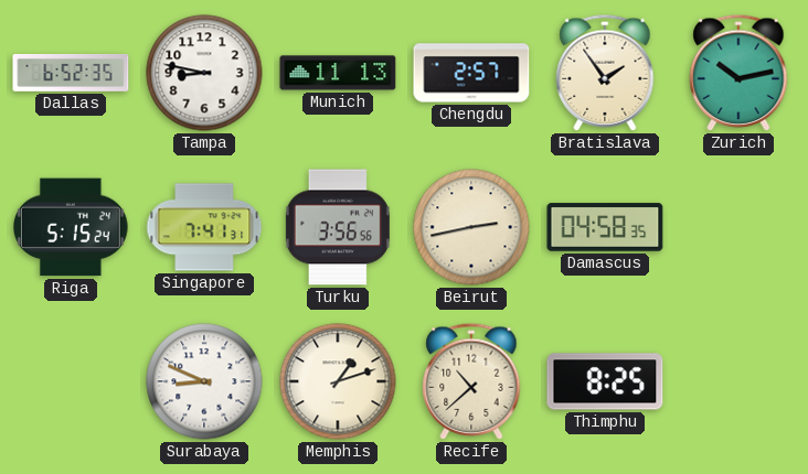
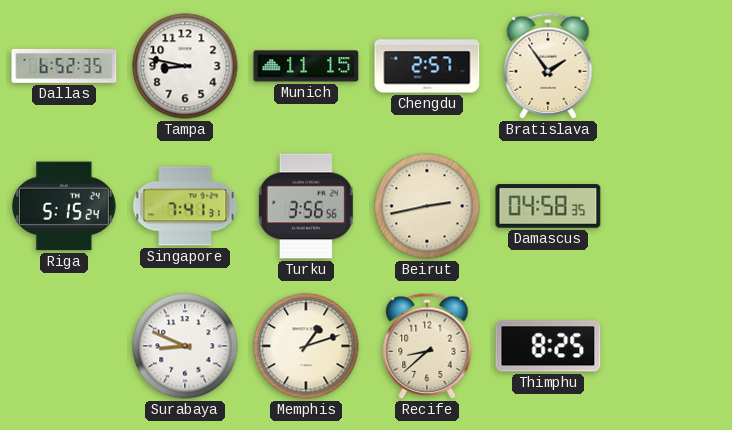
Munich: 11:13 -> 11:15 (306, 66)
Zurich: 10:13 -> none (738, 73)
Recife: 10:38 -> 8:38 (427, 346)
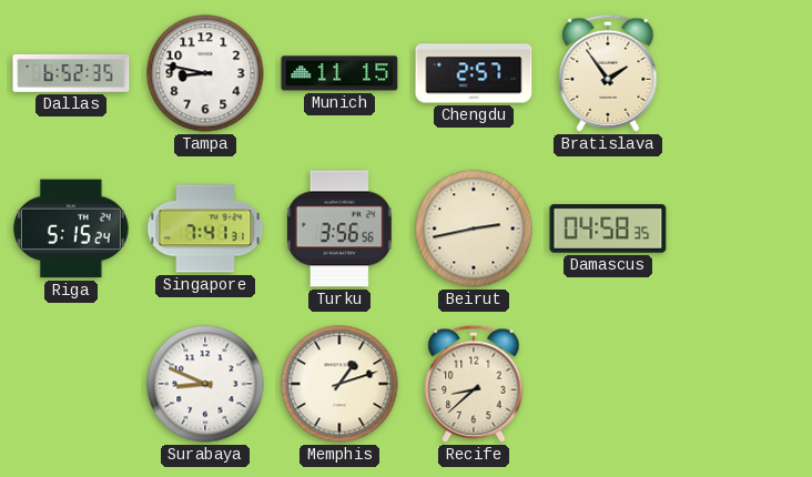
Thimphu: 8:25 -> none (548, 346)
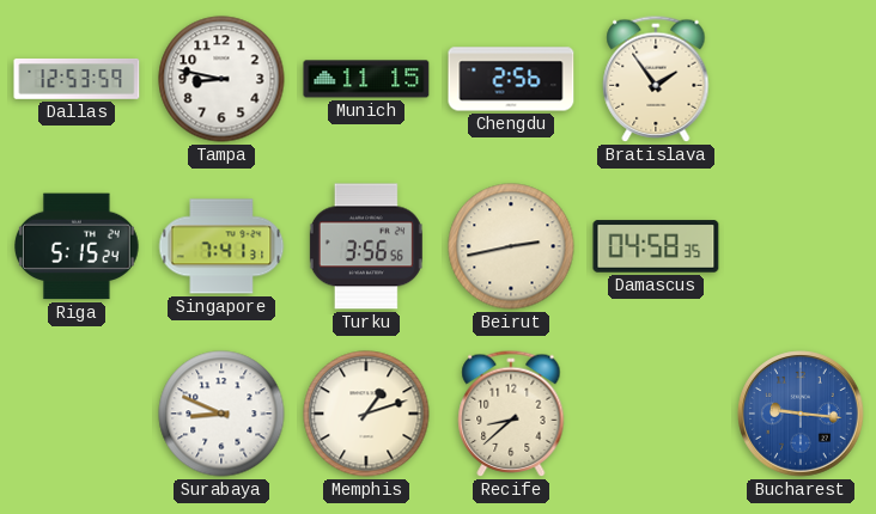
Dallas: 6:52 -> 12:53 (77, 79)
Chengdu: 2:57 -> 2:56 (511, 79)
Bucharest: none -> 9:16 (801, 414)
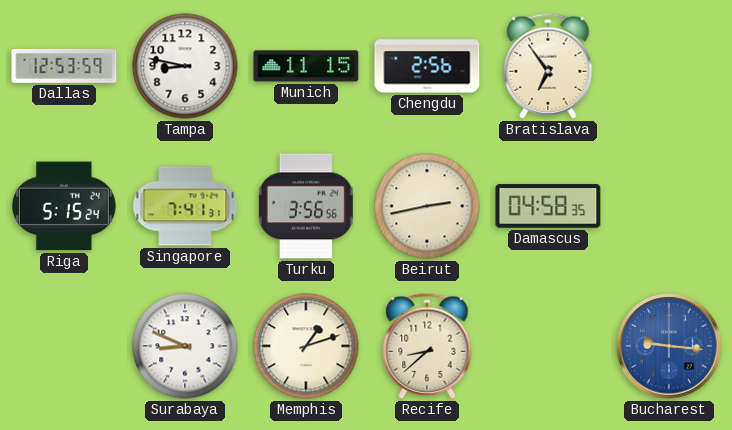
Bratislava: 1:54 -> 6:54 (548, 66)
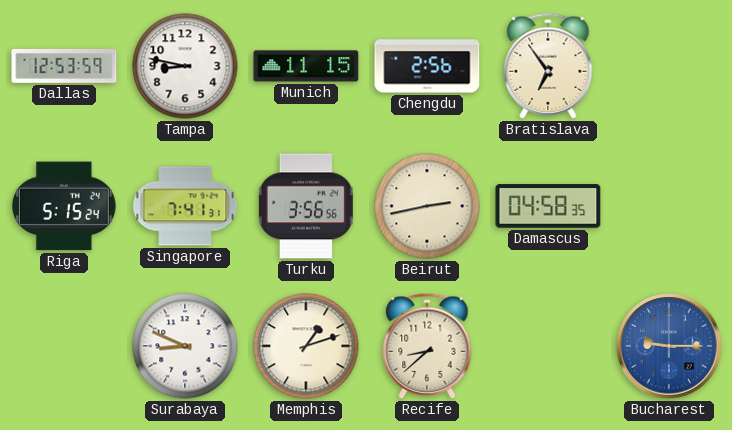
Bucharest: 9:16 -> 9:15 (669, 346)
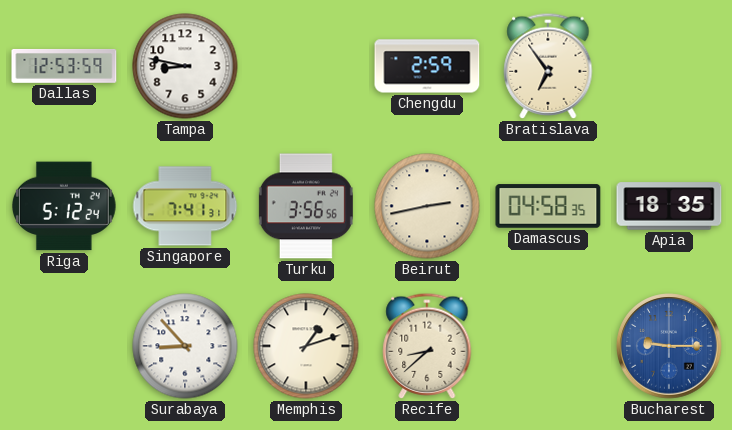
Munich: 11:15 -> none (306, 66)
Chengdu: 2:56 -> 2:59 (427, 66)
Riga: 5:15 -> 5:12 (65, 206)
Apia: none -> 18:35 (669, 206)
Surabaya: 8:49 -> 8:53 (185, 346)
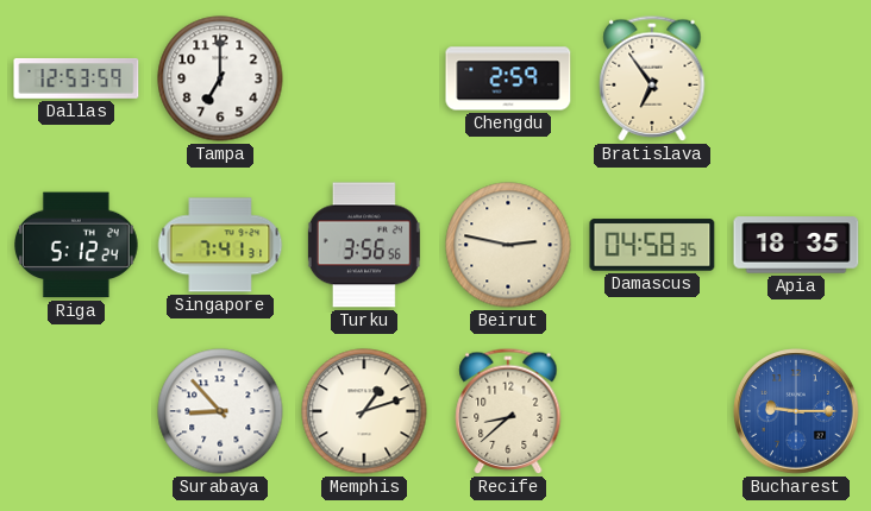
Tampa: 8:47 -> 7:00 (220, 78)
Beirut: 2:43 -> 2:47 (508, 245)
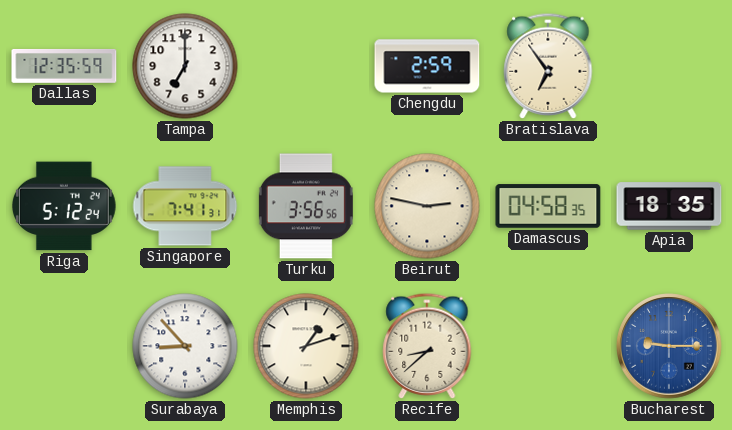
Dallas: 12:53 -> 12:35 (64, 66)
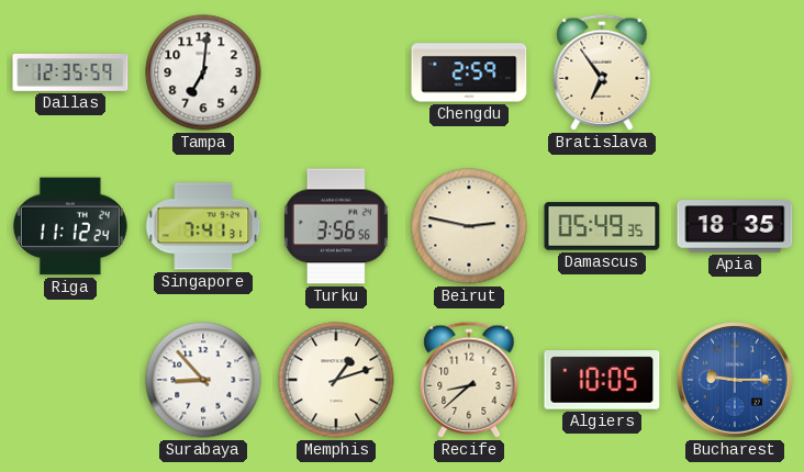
Tampa: 7:00 -> 7:01 (203, 72)
Riga: 5:12 -> 11:12 (71, 226)
Damascus: 04:58 -> 05:49 (602, 226)
Algiers: none -> 10:05 (602, 380)
